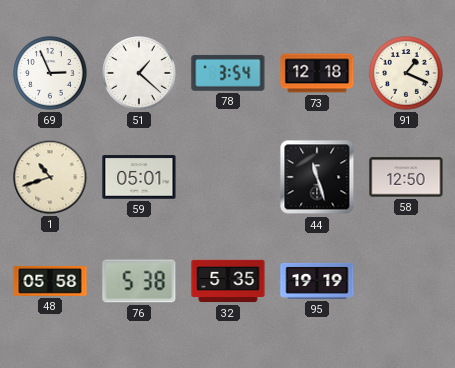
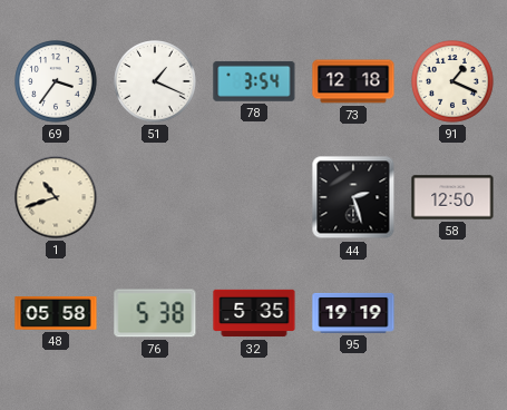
69: 2:56 -> 3:36 (56, 81)
51: 1:22 -> 1:19 (155, 81)
59: 05:01 -> none (139, 177)
44: 11:27 -> 2:27 (353, 197)
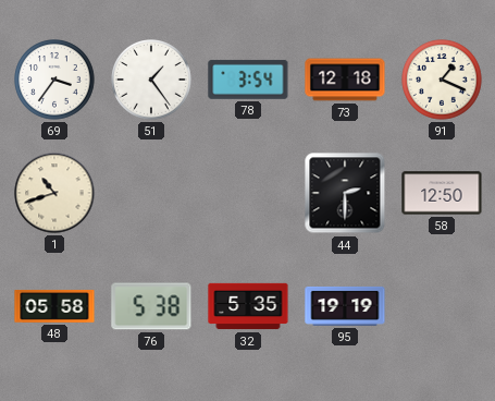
51: 1:19 -> 1:24 (151, 80)
44: 2:27 -> 2:30 (345, 193)
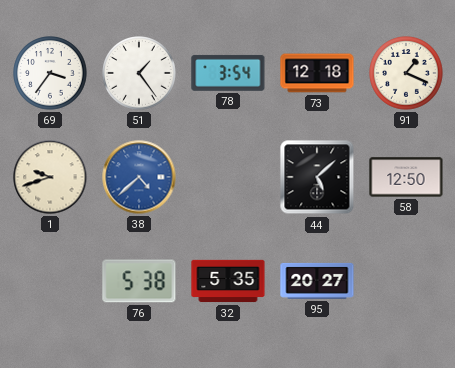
1: 10:42 -> 9:42 (50, 177)
38: none -> 4:38 (139, 177)
44: 2:30 -> 5:08 (317, 177)
48: 05:58 -> none (54, 306)
95: 19:19 -> 20:27 (317, 281)
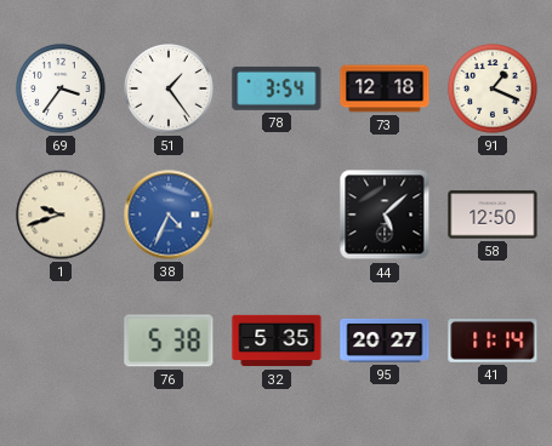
38: 4:38 -> 4:34 (169, 215)
41: none -> 11:14 (493, 342)
